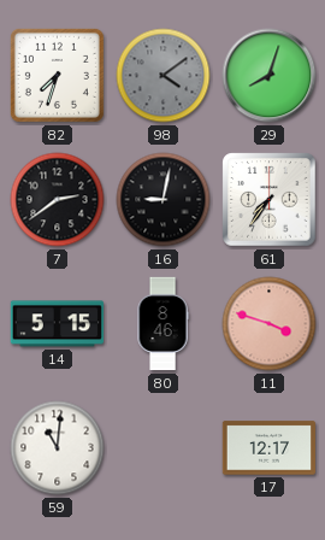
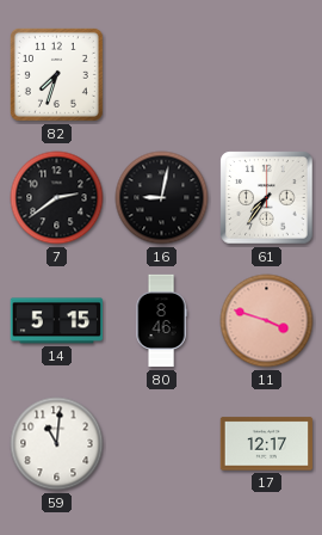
98: 4:09 -> none (164, 76)
29: 8:03 -> none (270, 76)
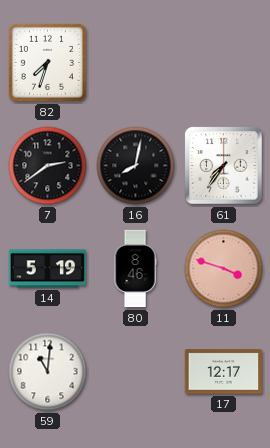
16: 9:02 -> 8:02 (136, 166)
14: 5:15 -> 5:19 (48, 269)
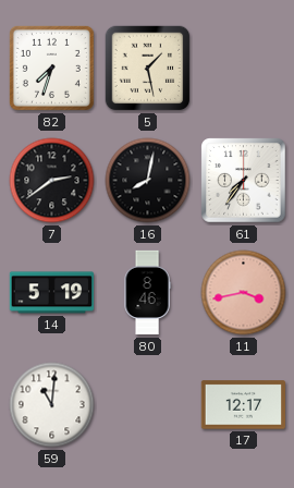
5: none -> 1:28 (148, 69)
11: 3:48 -> 3:43 (244, 293)
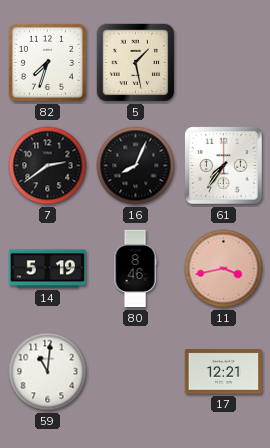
16: 8:02 -> 8:04 (136, 166)
17: 12:17 -> 12:21 (224, 372)
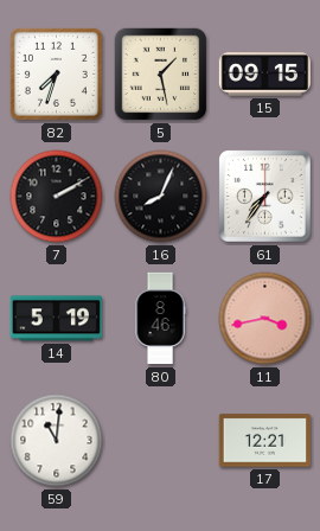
15: none -> 09:15 (265, 75)
7: 2:39 -> 2:10 (57, 197)
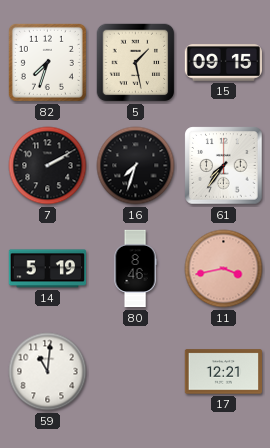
16: 8:04 -> 7:33 (136, 166)
